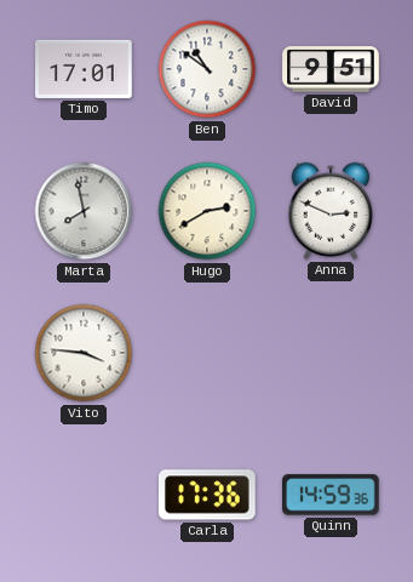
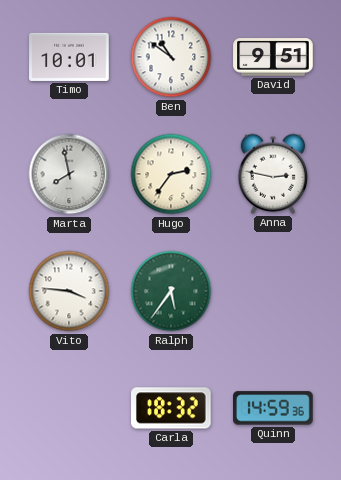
Timo: 17:01 -> 10:01 (69, 57)
Hugo: 2:40 -> 2:36 (171, 174)
Anna: 2:49 -> 2:47 (273, 174)
Ralph: none -> 5:36 (171, 291)
Carla: 17:36 -> 18:32 (172, 408)
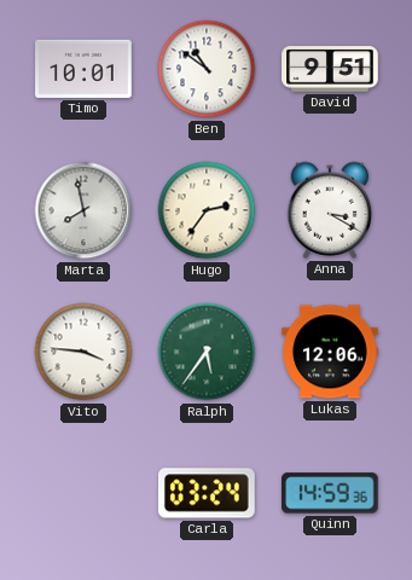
Anna: 2:47 -> 3:20 (330, 210)
Lukas: none -> 12:06 (330, 352)
Carla: 18:32 -> 03:24 (208, 493)
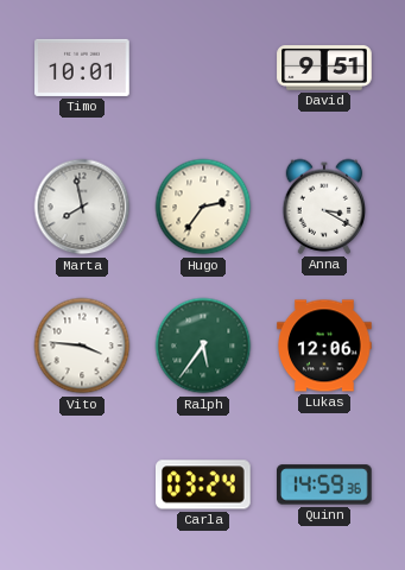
Ben: 10:51 -> none (207, 69)
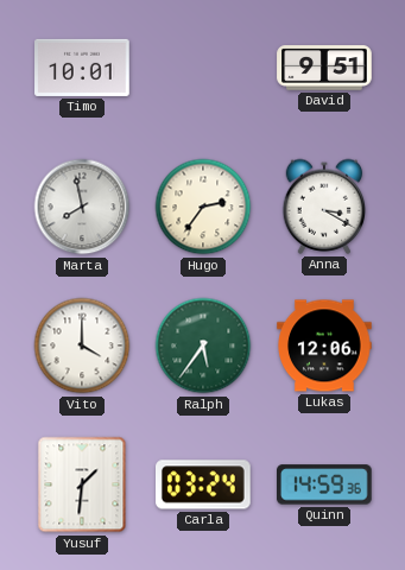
Vito: 3:46 -> 4:00 (82, 346)
Yusuf: none -> 1:31 (82, 484)
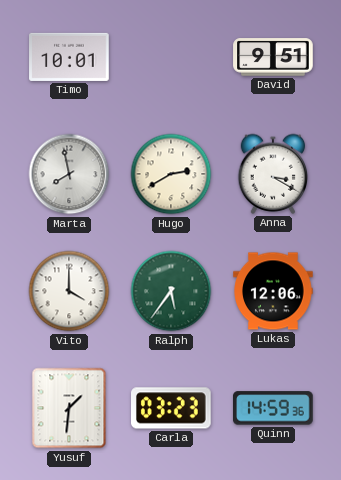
Hugo: 2:36 -> 2:40 (171, 174)
Carla: 03:24 -> 03:23 (172, 408)
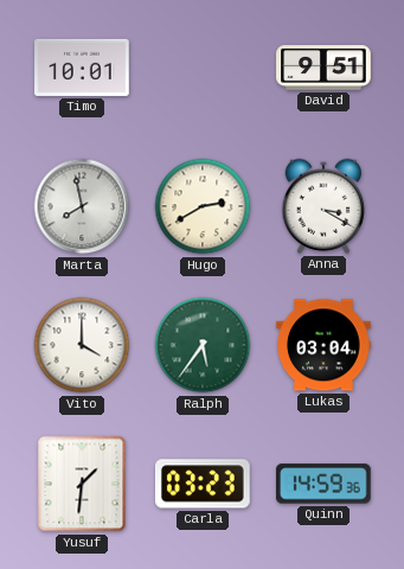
Lukas: 12:06 -> 03:04 (323, 345)
